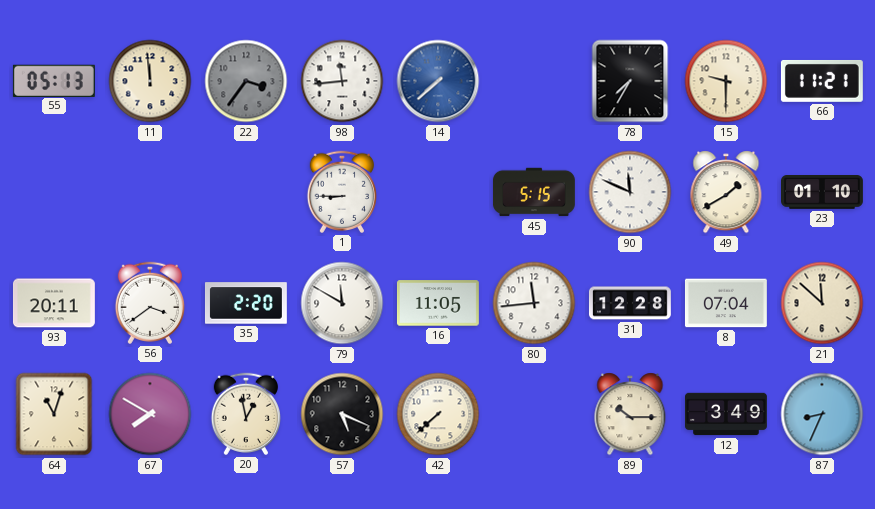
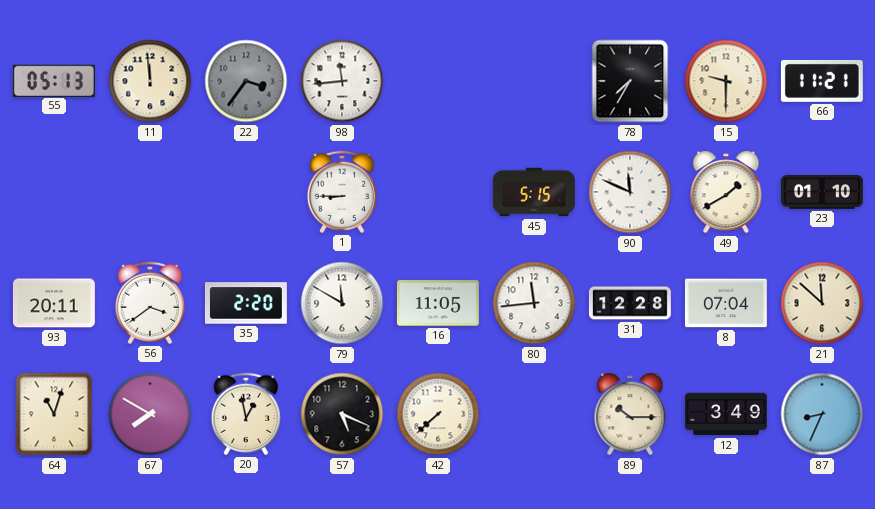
14: 7:38 -> none (438, 81)
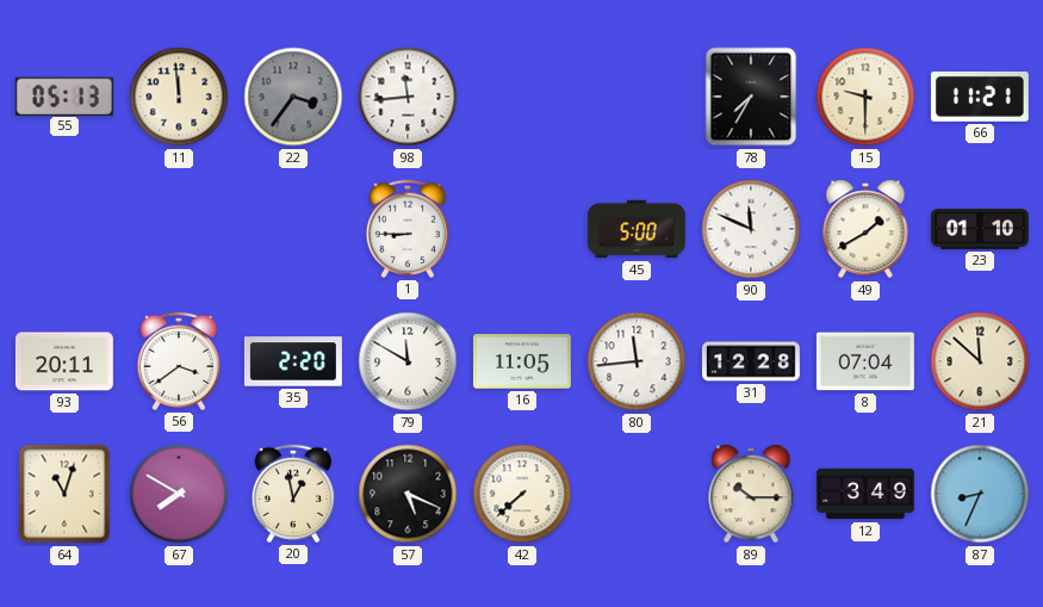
45: 5:15 -> 5:00 (637, 229)
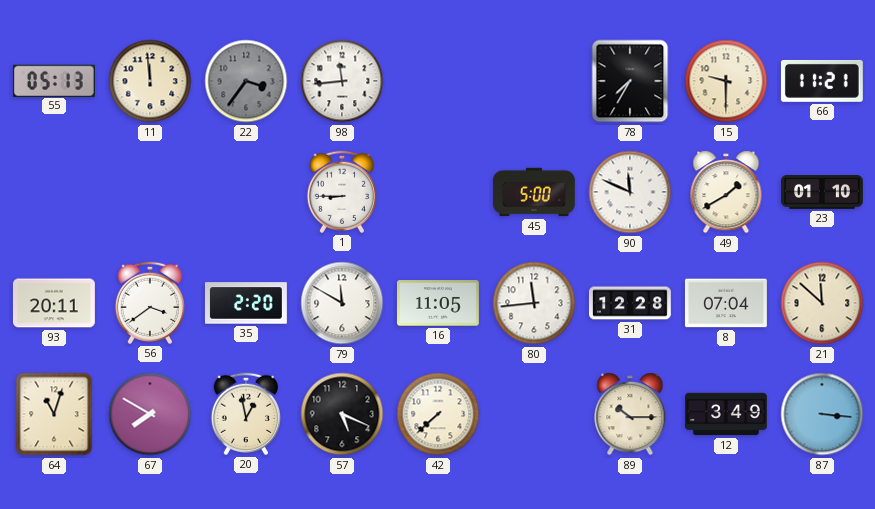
87: 8:34 -> 3:16 (822, 414)
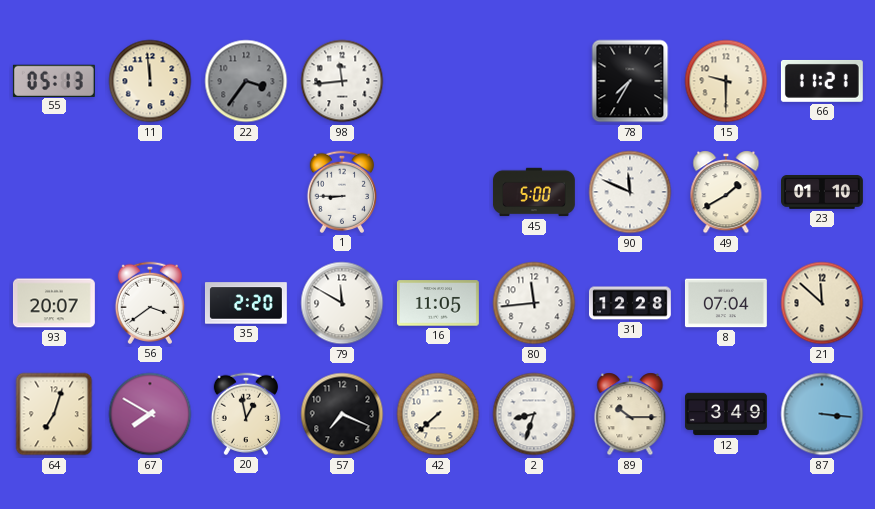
93: 20:11 -> 20:07 (54, 303)
64: 11:03 -> 7:03 (54, 414)
57: 5:19 -> 7:19 (342, 414)
2: none -> 8:33 (534, 414)
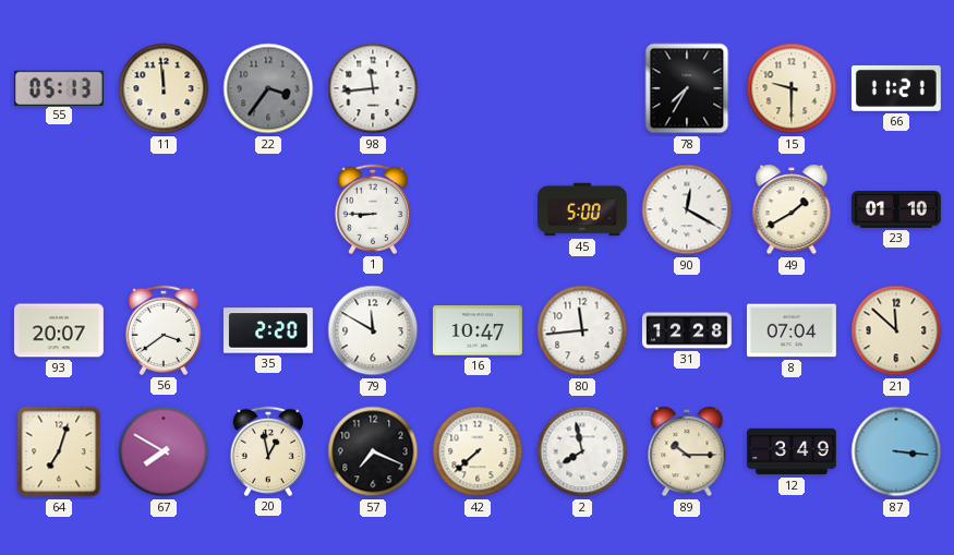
90: 11:49 -> 12:20 (687, 209)
16: 11:05 -> 10:47 (478, 330)
2: 8:33 -> 7:58 (582, 451)
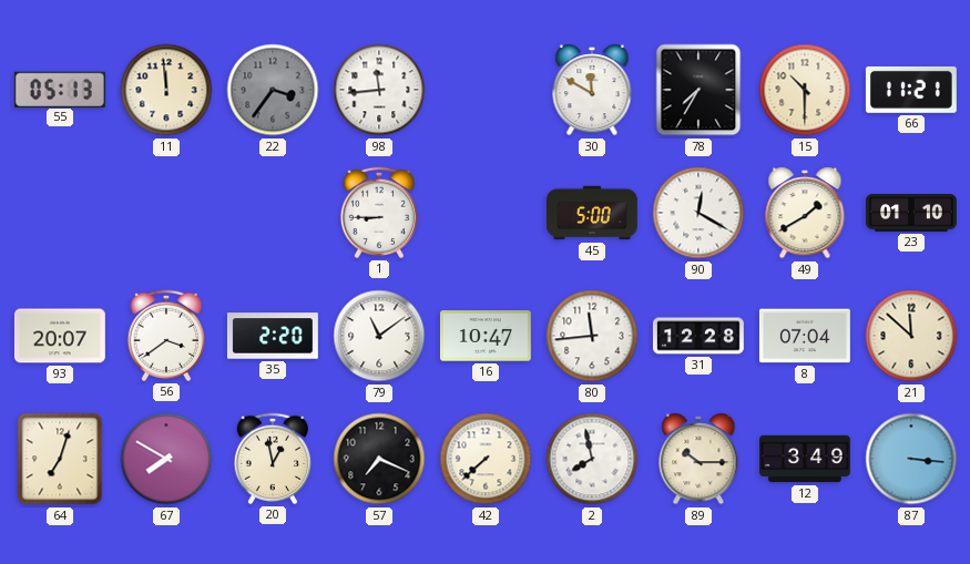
30: none -> 11:50 (592, 90)
15: 9:30 -> 10:30 (805, 90)
79: 11:50 -> 11:09 (379, 336)
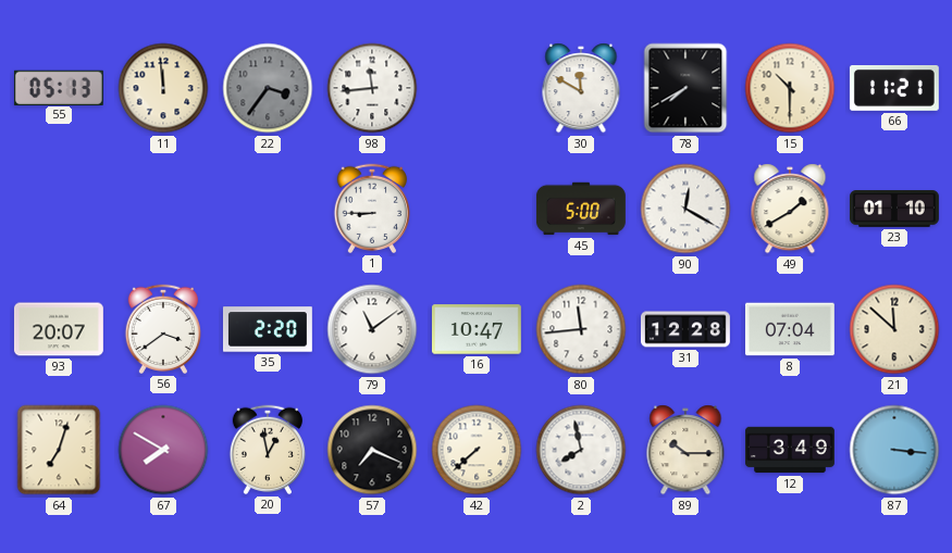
78: 7:35 -> 7:40 (685, 88)
